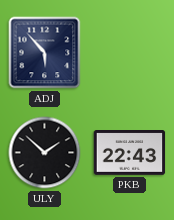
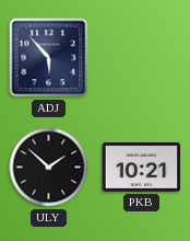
PKB: 22:43 -> 10:21 (142, 168)
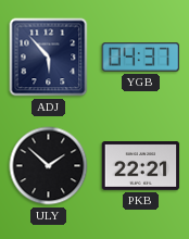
YGB: none -> 04:37 (141, 58)
PKB: 10:21 -> 22:21 (141, 166)
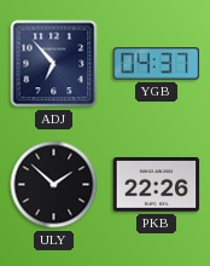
ADJ: 5:53 -> 6:53 (54, 64)
PKB: 22:21 -> 22:26 (157, 185)
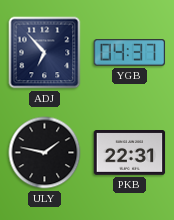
ULY: 1:52 -> 1:47 (45, 153)
PKB: 22:26 -> 22:31 (130, 153)
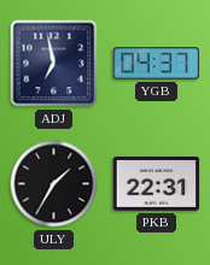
ADJ: 6:53 -> 6:58 (54, 64)
ULY: 1:47 -> 1:35 (54, 184)
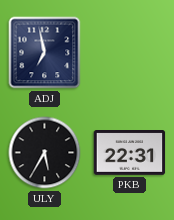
YGB: 04:37 -> none (157, 64)
ULY: 1:35 -> 5:35 (45, 153)
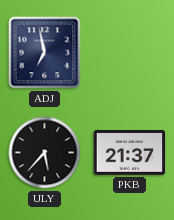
ULY: 5:35 -> 5:37 (45, 153)
PKB: 22:31 -> 21:37 (130, 153)
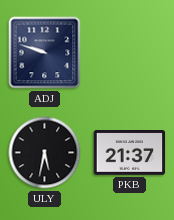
ADJ: 6:58 -> 9:48 (45, 53)
ULY: 5:37 -> 5:32 (45, 153)
